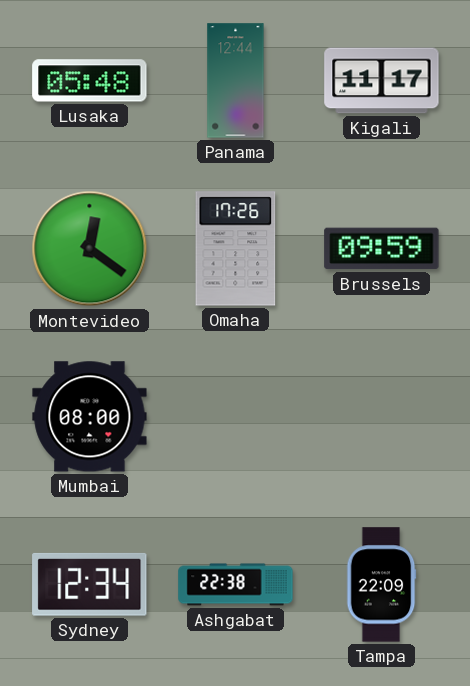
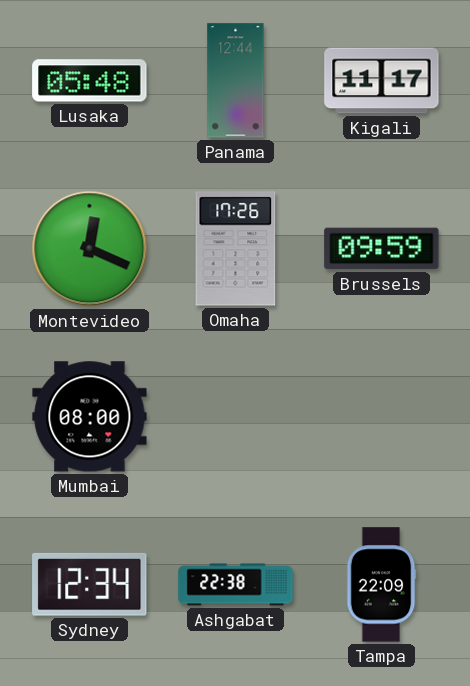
Montevideo: 12:21 -> 12:19 (90, 249)
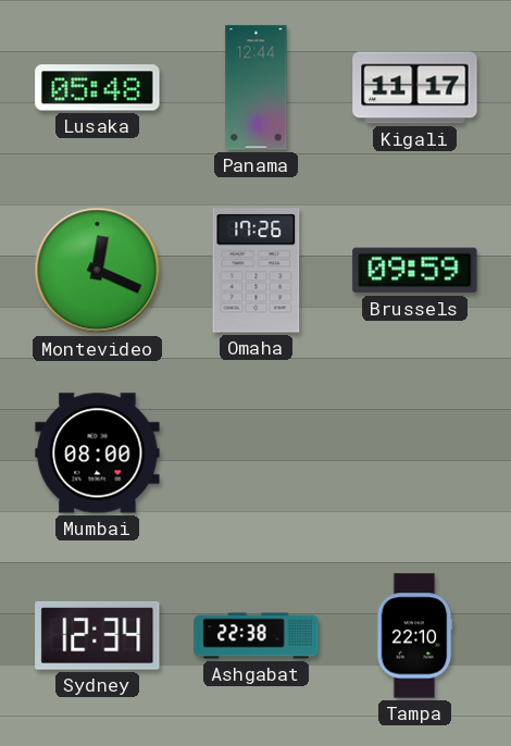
Tampa: 22:09 -> 22:10 (414, 636)
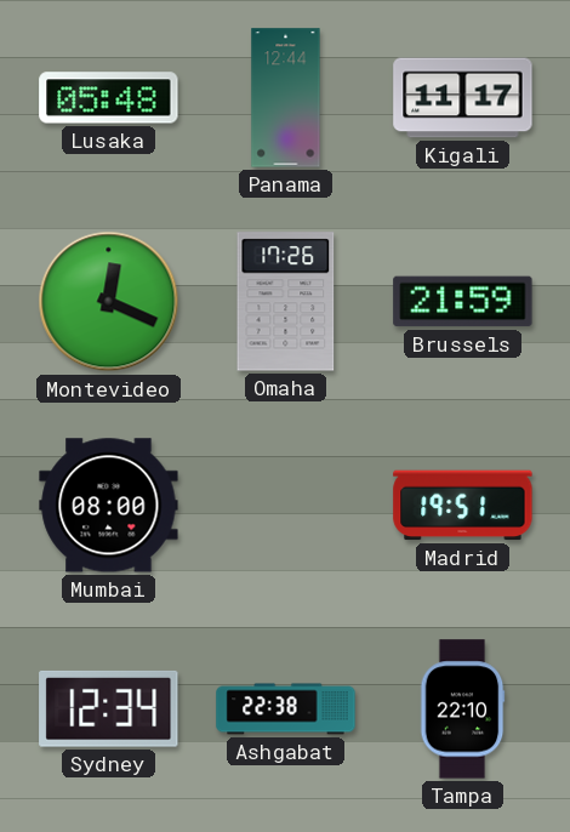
Brussels: 09:59 -> 21:59 (463, 302)
Madrid: none -> 19:51 (463, 506)
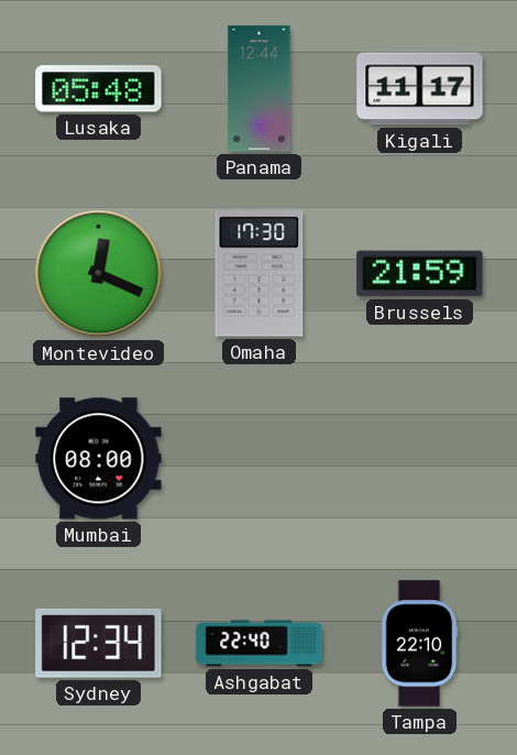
Omaha: 17:26 -> 17:30 (260, 274)
Madrid: 19:51 -> none (463, 506)
Ashgabat: 22:38 -> 22:40 (260, 644)
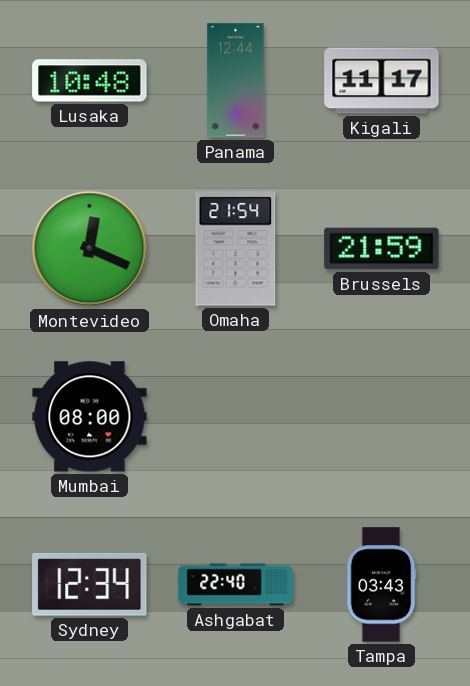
Lusaka: 05:48 -> 10:48 (90, 81)
Omaha: 17:30 -> 21:54 (236, 249)
Tampa: 22:10 -> 03:43 (381, 585)
